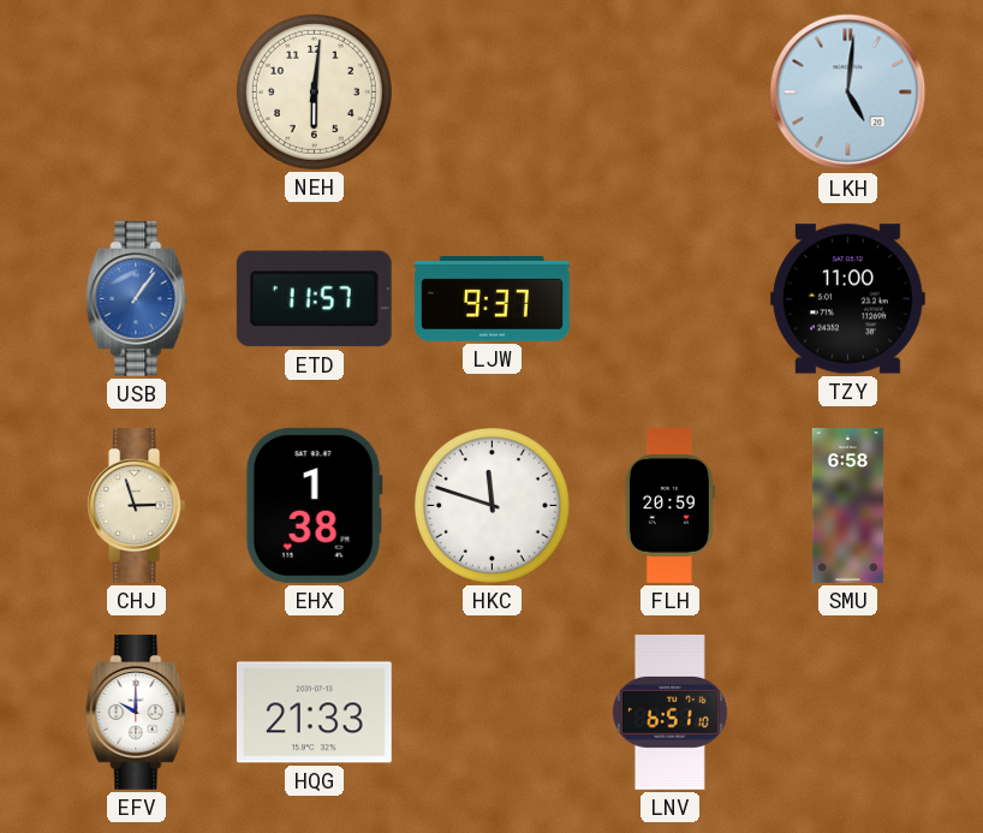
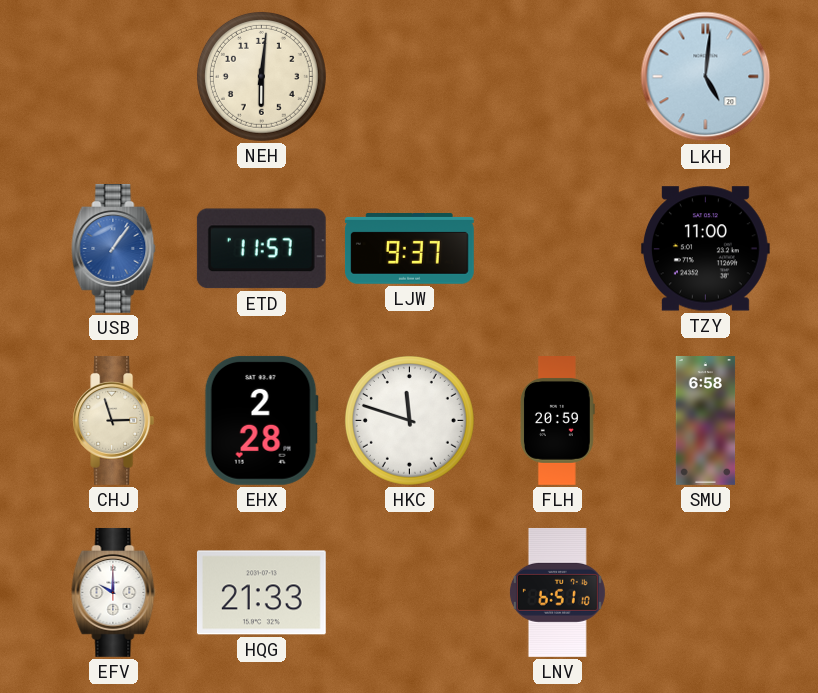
EHX: 1:38 -> 2:28 (261, 420)
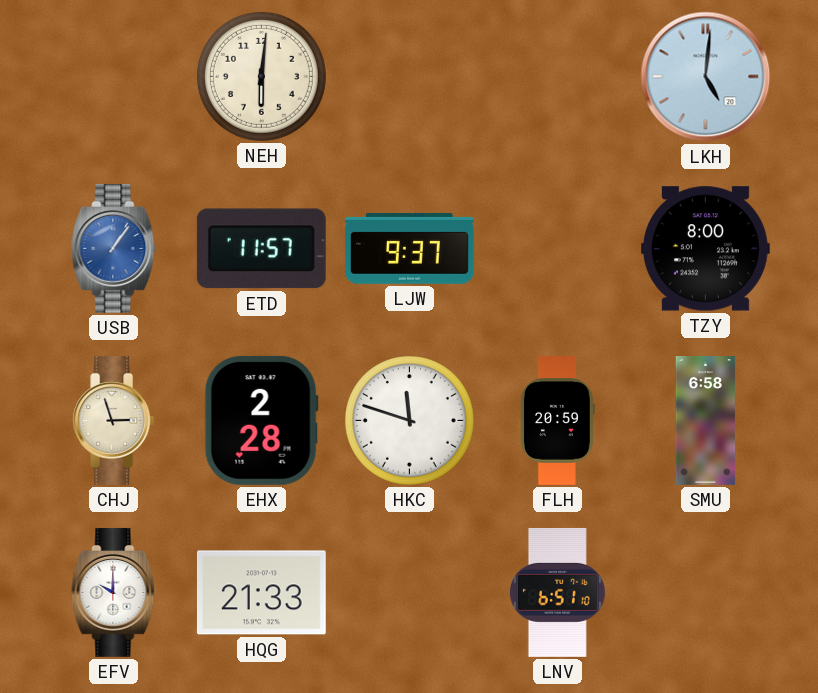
TZY: 11:00 -> 8:00 (705, 249)
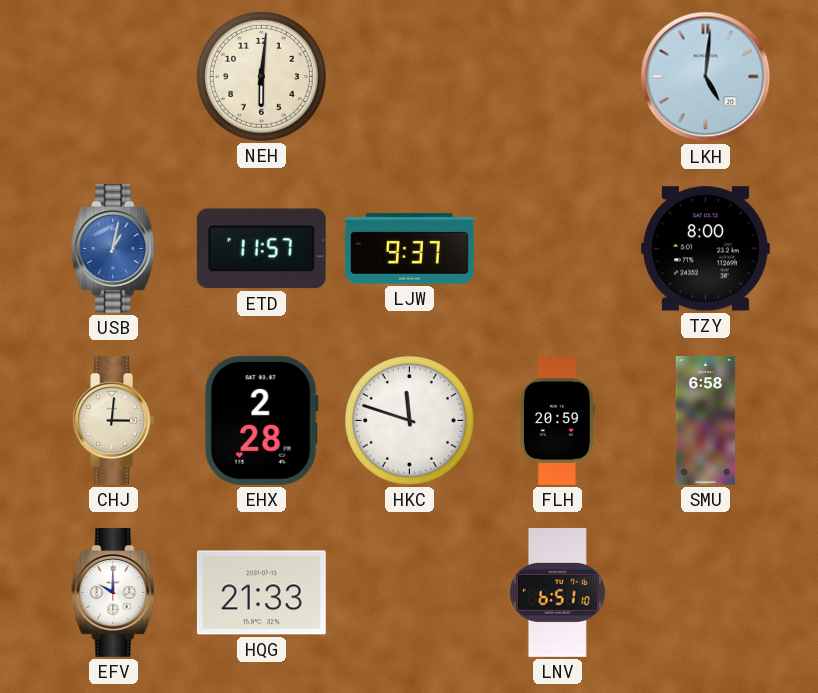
USB: 1:06 -> 1:02 (114, 248)
CHJ: 2:57 -> 3:01 (114, 420)
